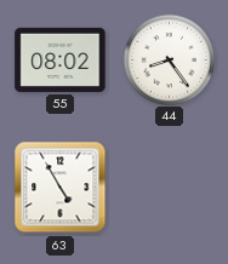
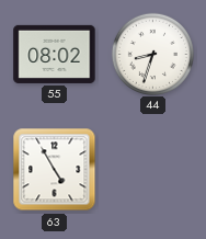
44: 8:24 -> 8:33 (152, 54)
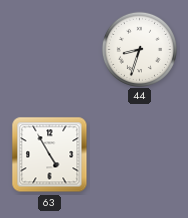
55: 08:02 -> none (55, 54)
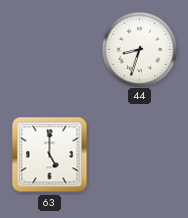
63: 4:55 -> 5:00 (50, 155)
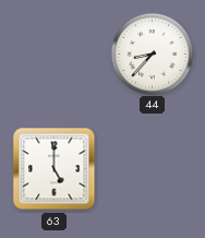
44: 8:33 -> 8:37 (152, 53)
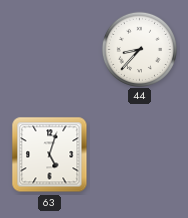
63: 5:00 -> 5:03 (50, 155)
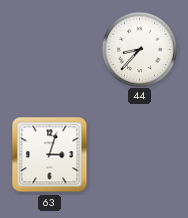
63: 5:03 -> 3:03 (50, 155)
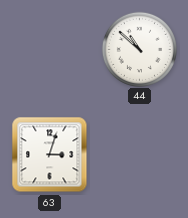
44: 8:37 -> 10:52 (139, 49)
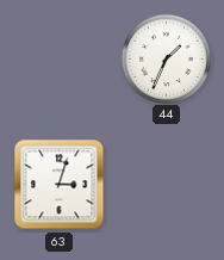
44: 10:52 -> 1:34 (166, 58)
